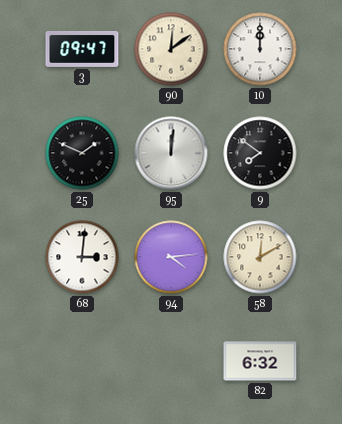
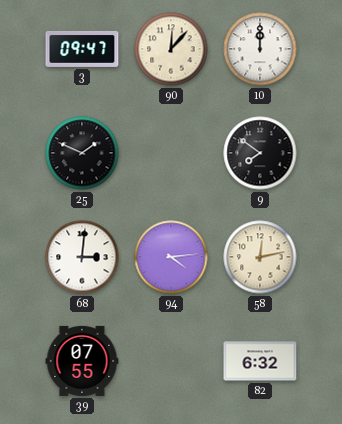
90: 12:09 -> 12:07 (171, 49)
95: 12:01 -> none (171, 153)
58: 12:10 -> 12:13 (260, 257)
39: none -> 07:55 (82, 361)
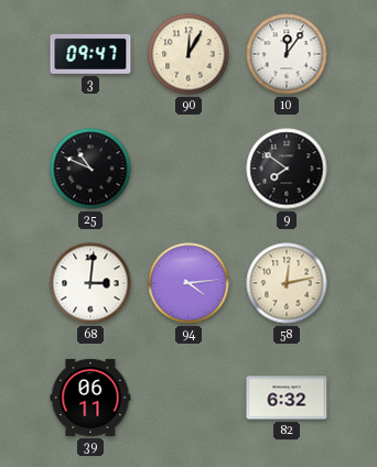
90: 12:07 -> 12:05 (188, 54)
10: 12:00 -> 12:06 (287, 54)
25: 1:49 -> 10:49 (90, 169)
39: 07:55 -> 06:11 (90, 398)
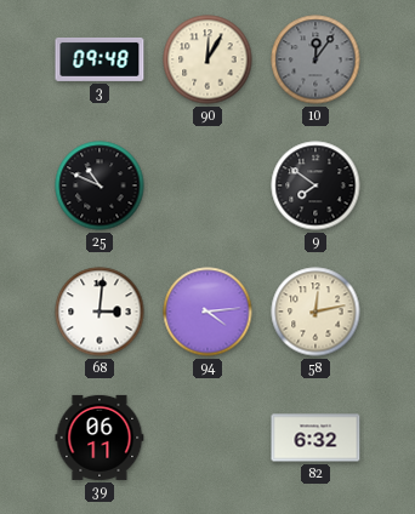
3: 09:47 -> 09:48 (100, 59)
10 dial: white -> grey (315, 59)
